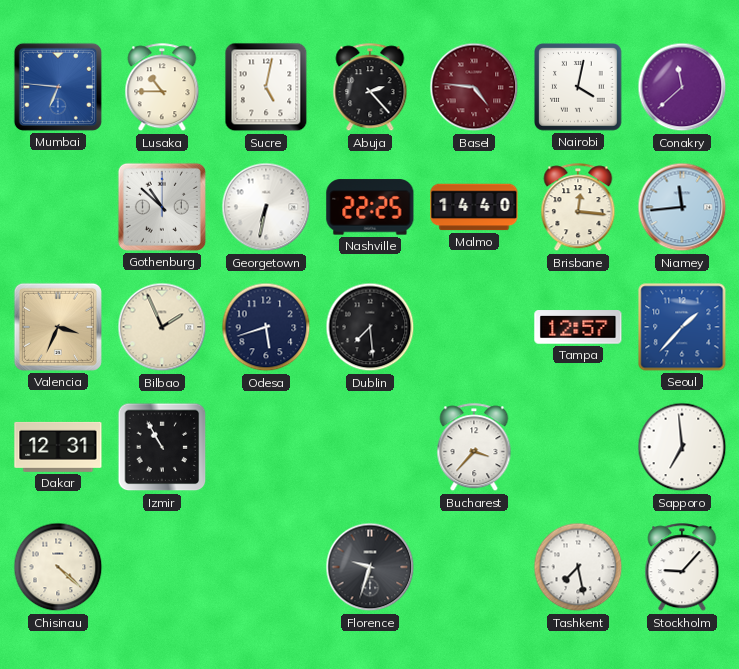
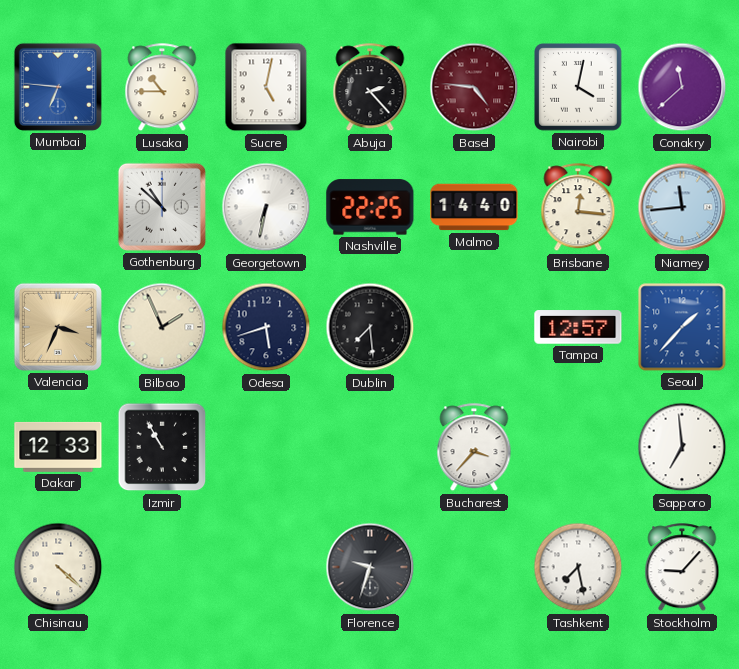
Dakar: 12:31 -> 12:33 (58, 447)
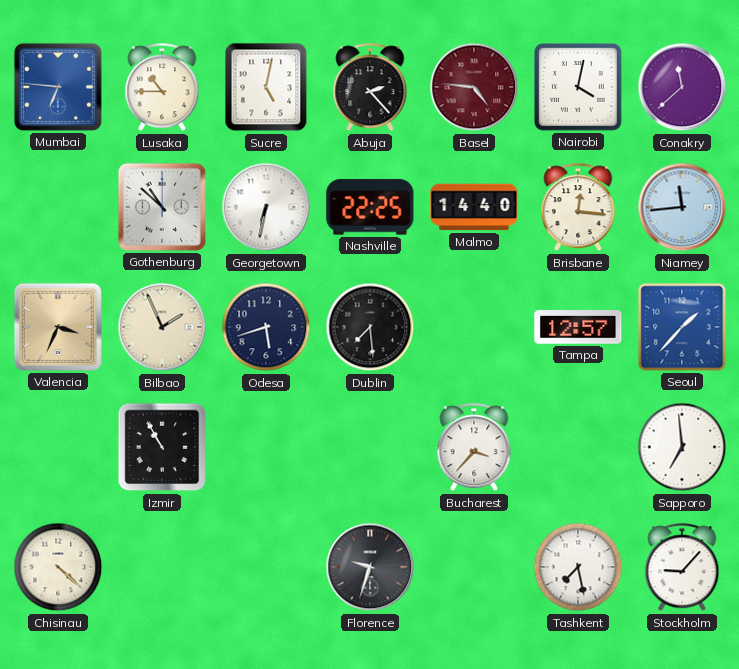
Dakar: 12:33 -> none (58, 447)
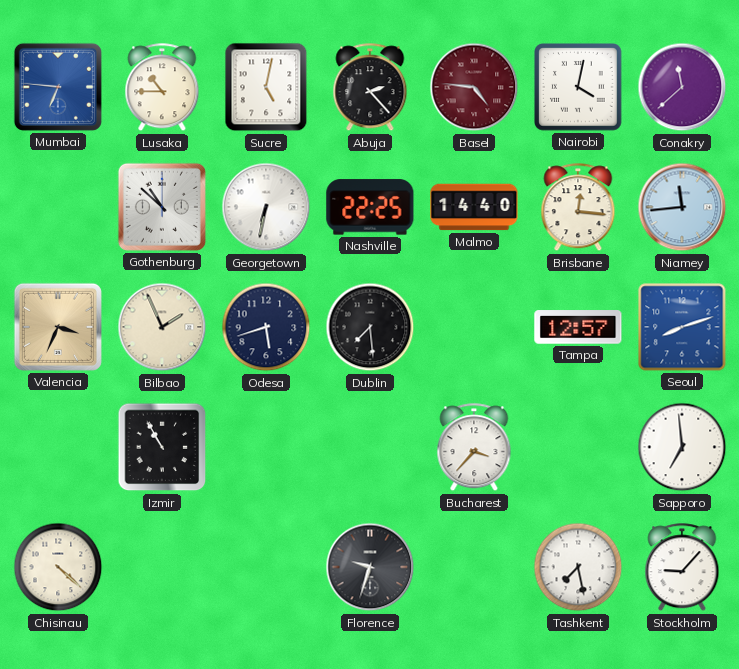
Seoul: 1:37 -> 8:12 (682, 327)
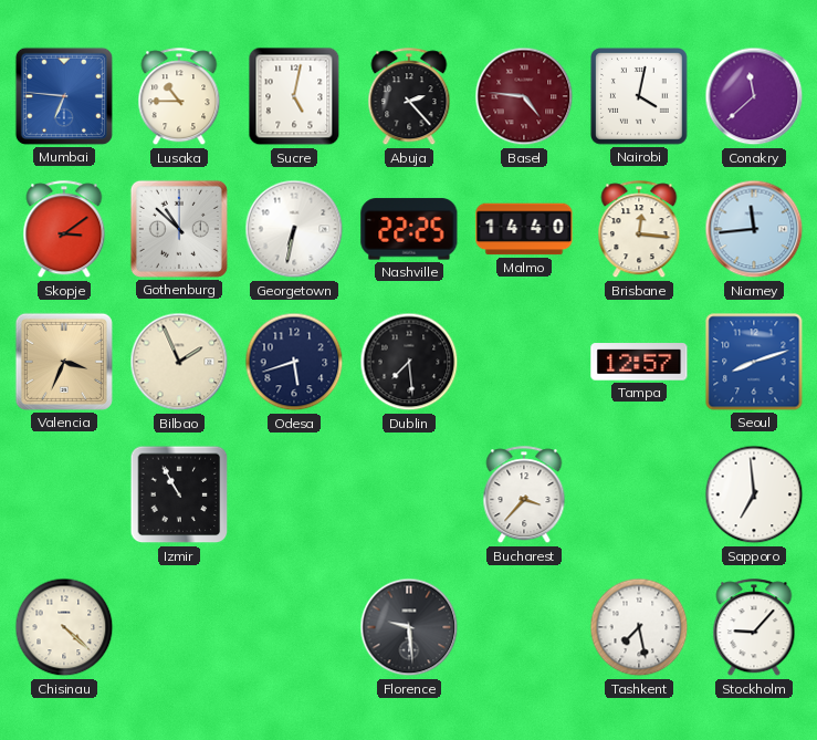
Skopje: none -> 3:09 (64, 230)
Florence: 9:33 -> 9:29 (409, 627)
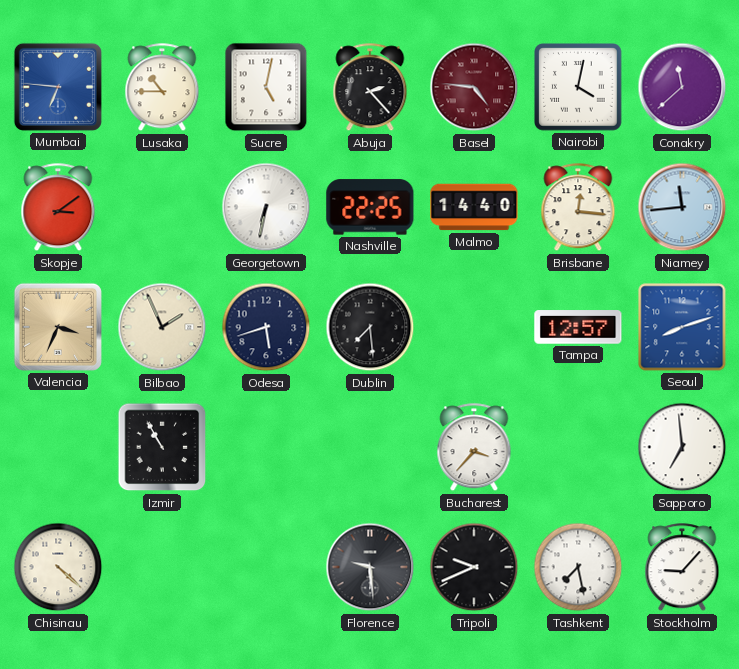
Gothenburg: 10:52 -> none (179, 229)
Tripoli: none -> 9:41 (474, 567)
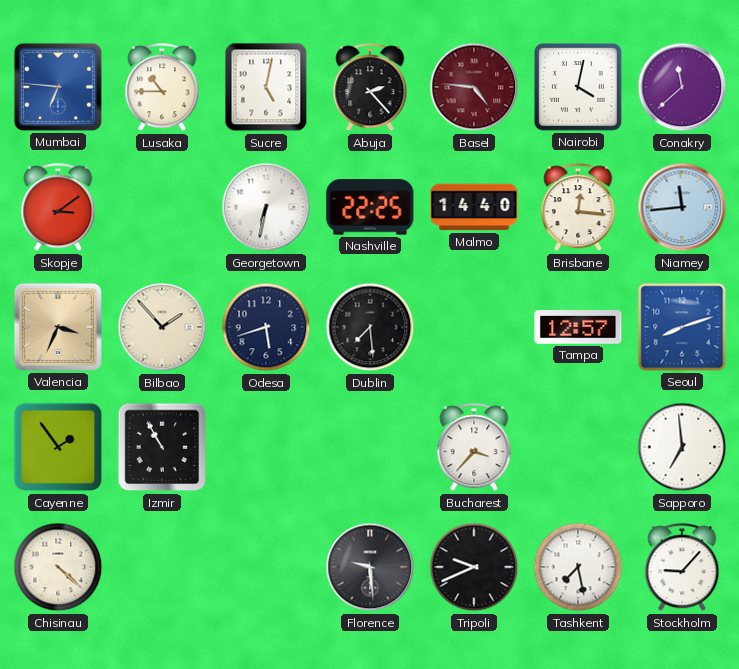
Bilbao: 1:56 -> 1:53 (162, 327)
Cayenne: none -> 1:54 (58, 447)
